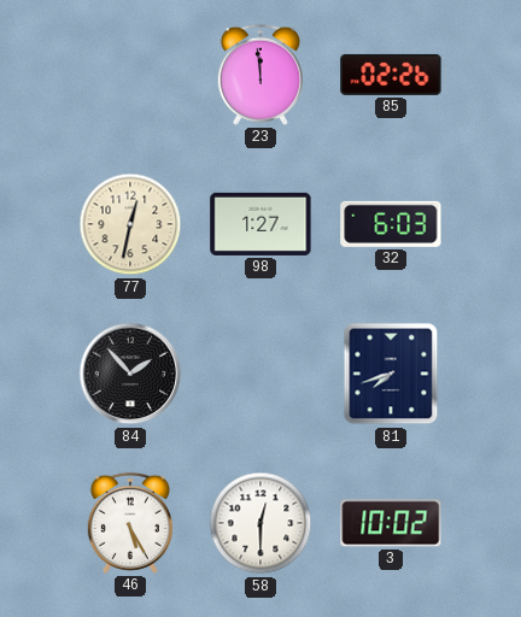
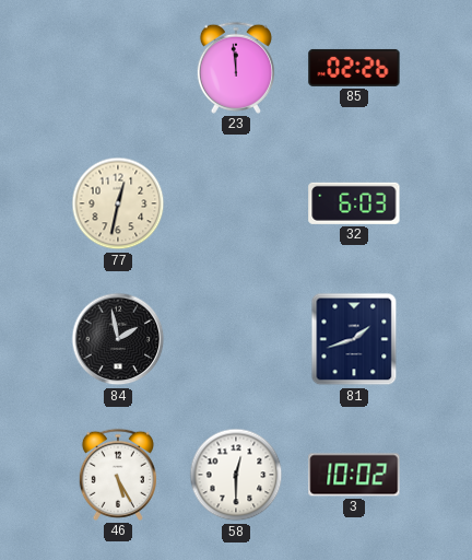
98: 1:27 -> none (260, 224)
84: 1:53 -> 1:58 (118, 339)
81: 7:42 -> 1:42 (354, 339)
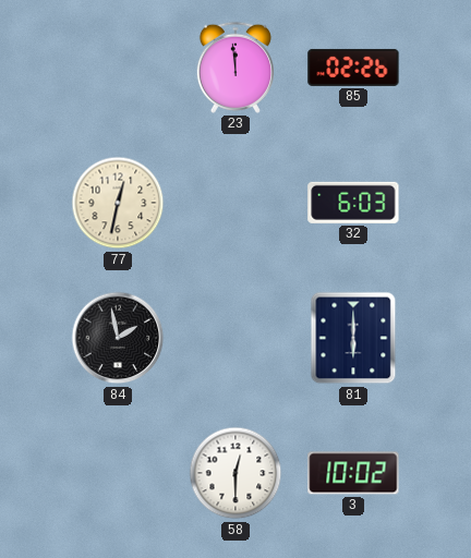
81: 1:42 -> 6:00 (353, 338)
46: 5:25 -> none (118, 475)
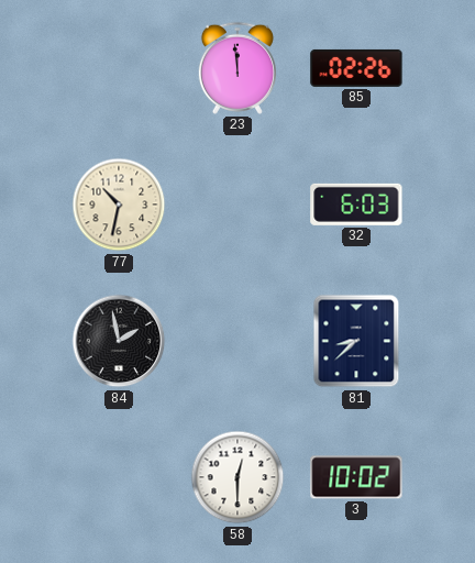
77: 12:32 -> 10:32 (119, 205)
81: 6:00 -> 8:38 (356, 341)
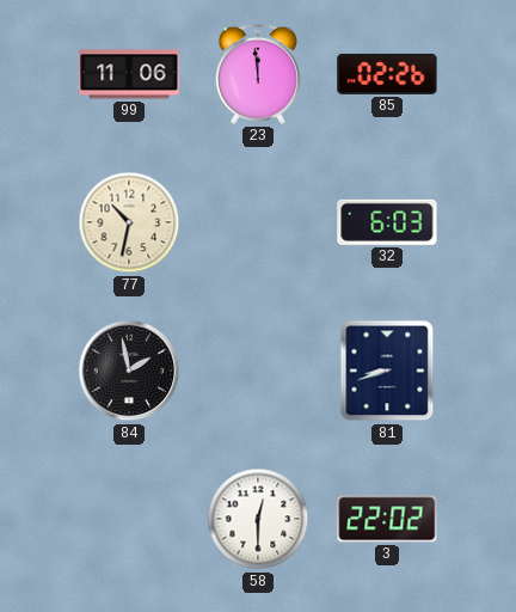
99: none -> 11:06 (129, 74)
81: 8:38 -> 8:42 (387, 371)
3: 10:02 -> 22:02 (387, 519)
